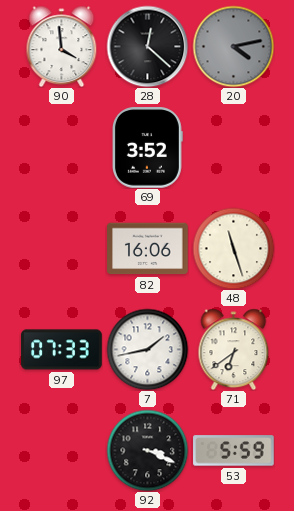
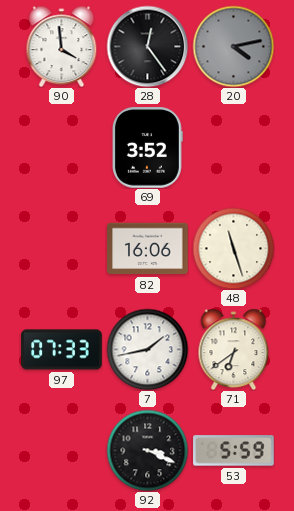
28: 12:22 -> 12:24 (147, 46)
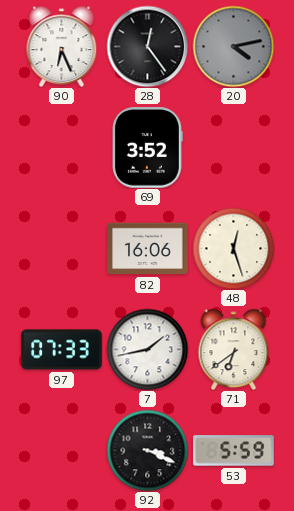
90: 3:59 -> 6:26 (62, 46)
48: 11:27 -> 12:27 (233, 248)
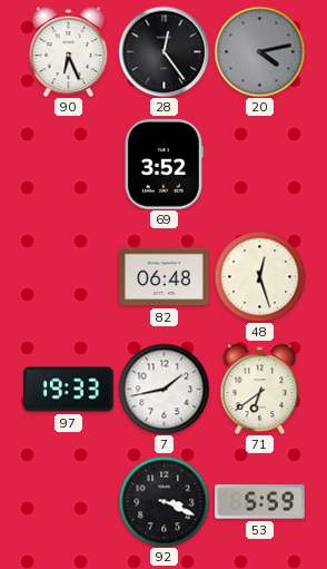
82: 16:06 -> 06:48 (165, 277)
97: 07:33 -> 19:33 (69, 390)
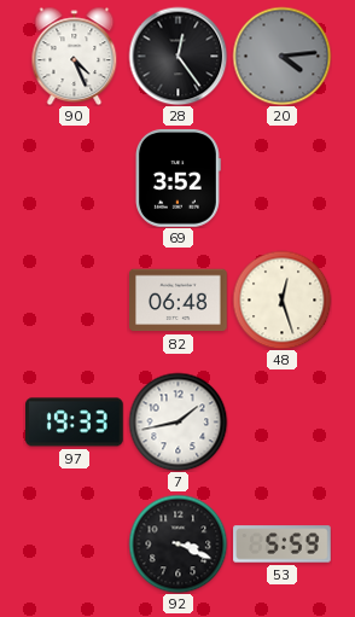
90: 6:26 -> 4:26 (75, 56)
20: 4:13 -> 4:14 (281, 56)
71: 6:39 -> none (260, 389)
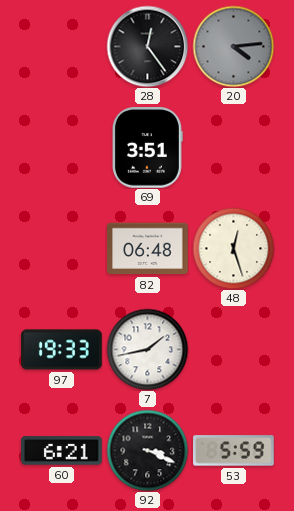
90: 4:26 -> none (75, 56)
69: 3:52 -> 3:51 (147, 148)
60: none -> 6:21 (62, 451)
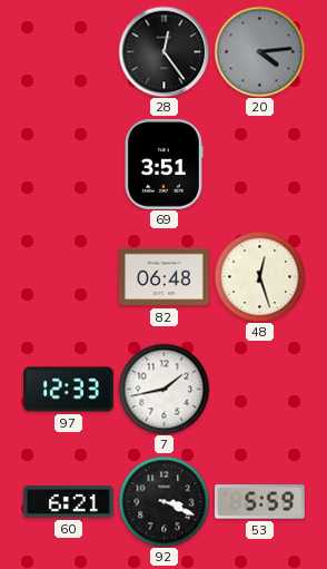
97: 19:33 -> 12:33 (69, 390)
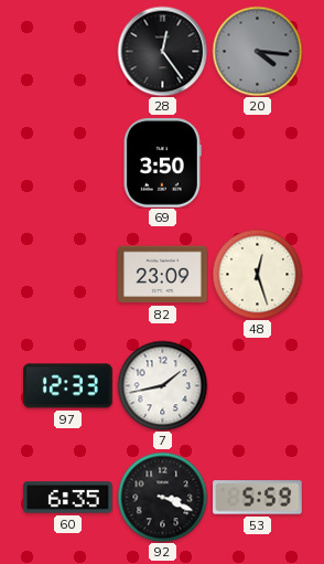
20: 4:14 -> 4:16 (257, 51)
69: 3:51 -> 3:50 (162, 163)
82: 06:48 -> 23:09 (163, 275)
60: 6:21 -> 6:35 (68, 498)
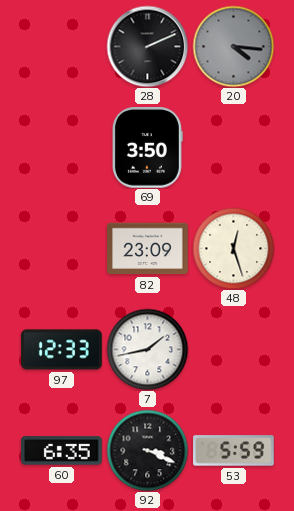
28: 12:24 -> 2:11 (147, 46)
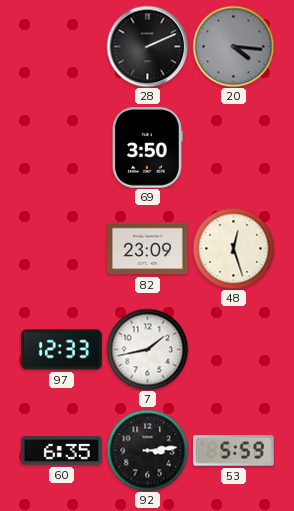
92: 3:19 -> 3:14 (147, 450)
